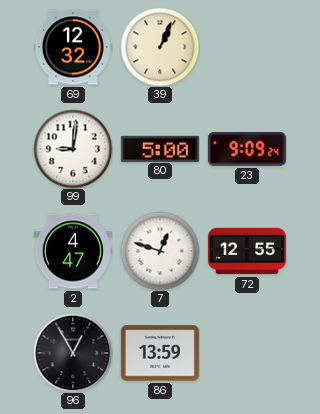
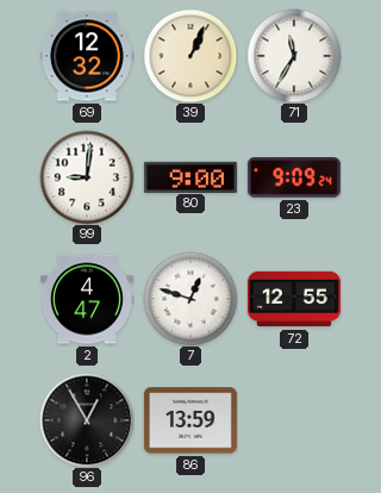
71: none -> 11:35 (294, 56)
80: 5:00 -> 9:00 (190, 176)
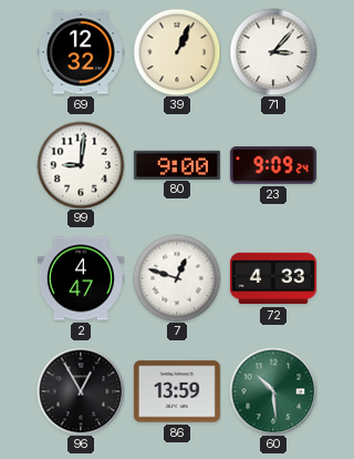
71: 11:35 -> 3:07 (273, 52)
72: 12:55 -> 4:33 (273, 278)
60: none -> 10:29 (273, 391)
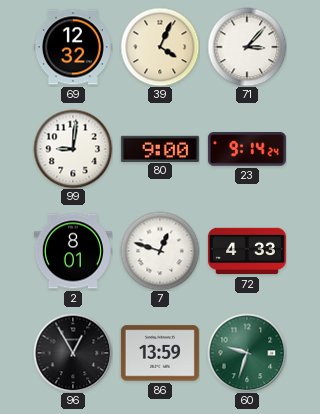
39: 1:04 -> 4:04 (160, 47)
23: 9:09 -> 9:14 (247, 150)
2: 4:47 -> 8:01 (73, 251)
60: 10:29 -> 9:33 (247, 353)
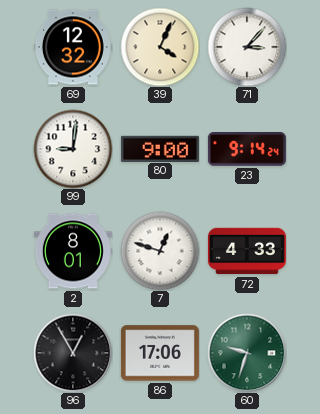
86: 13:59 -> 17:06 (160, 353)
